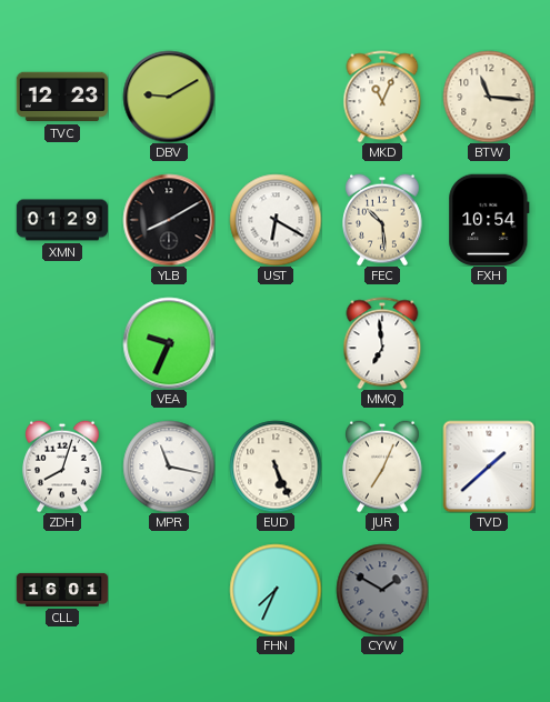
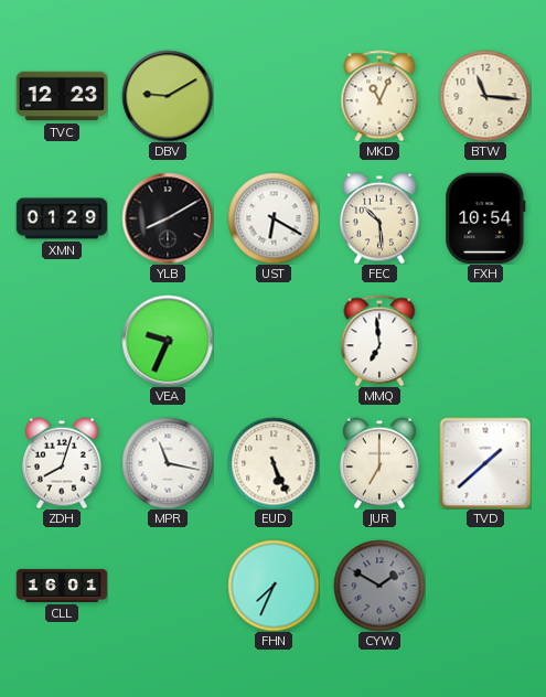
JUR: 7:04 -> 7:00 (381, 463)
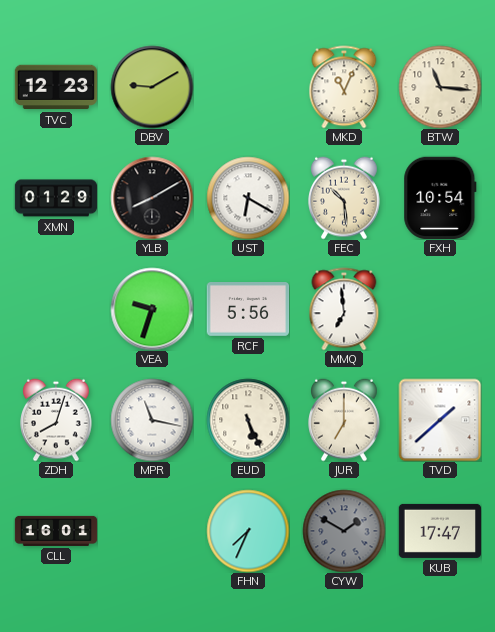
VEA: 9:34 -> 9:33 (152, 309)
RCF: none -> 5:56 (248, 310)
KUB: none -> 17:47 (440, 531)
